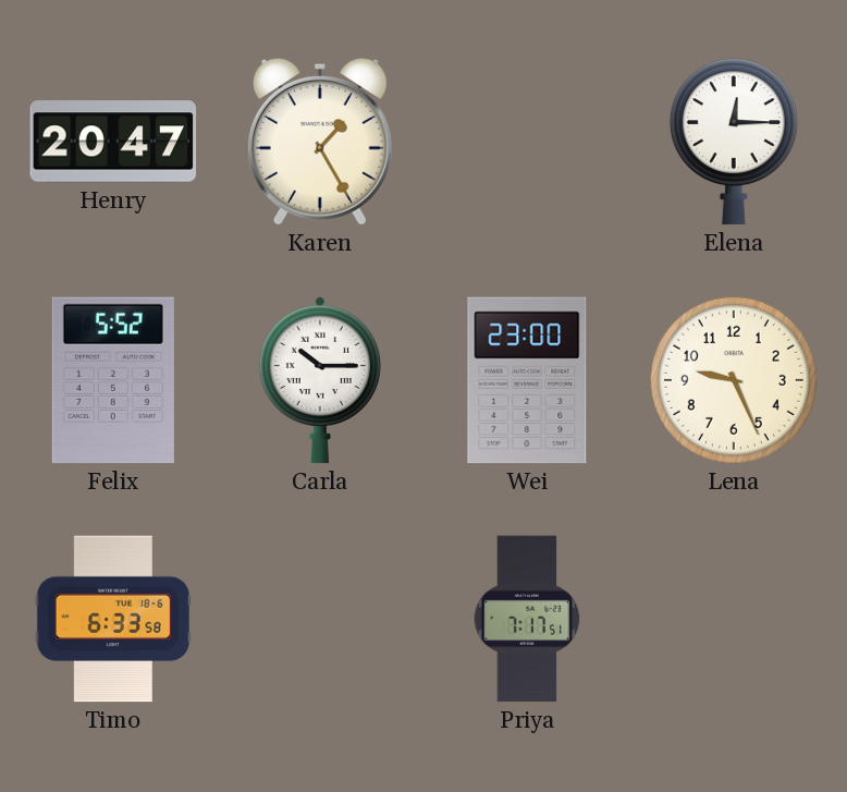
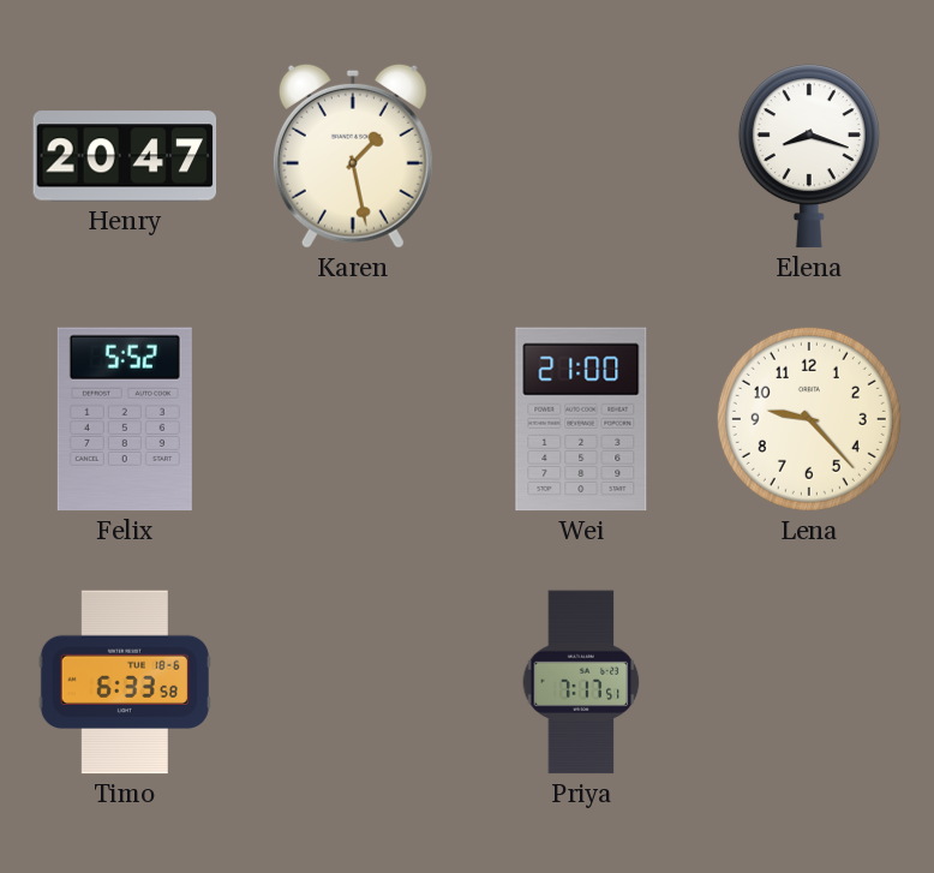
Karen: 1:25 -> 1:28 (353, 156)
Elena: 12:15 -> 8:18 (809, 156)
Carla: 10:15 -> none (320, 380)
Wei: 23:00 -> 21:00 (581, 419)
Lena: 9:26 -> 9:23 (809, 419)
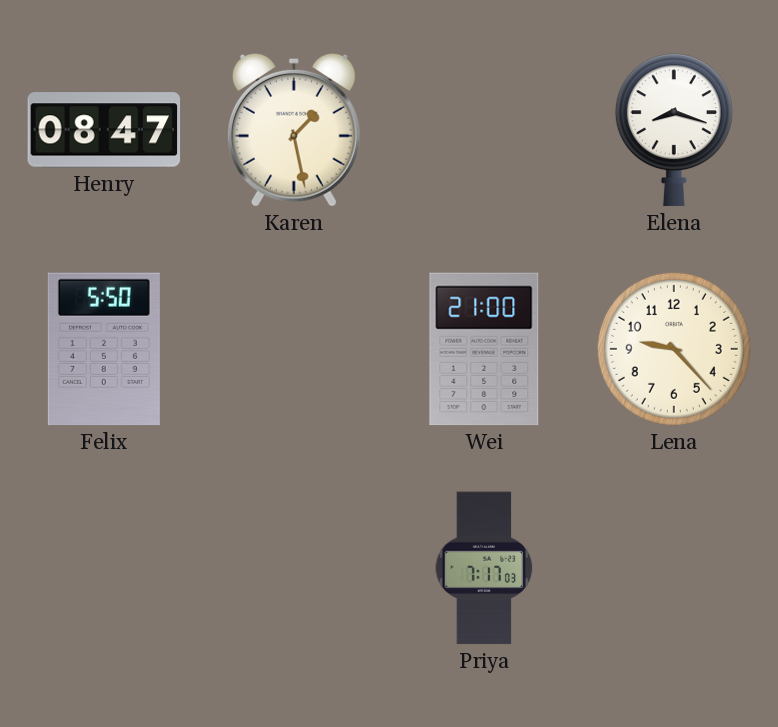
Henry: 20:47 -> 08:47 (104, 130)
Felix: 5:52 -> 5:50 (104, 349)
Timo: 6:33 -> none (125, 682)
Priya: 7:17:51 -> 7:17:03 (484, 568)
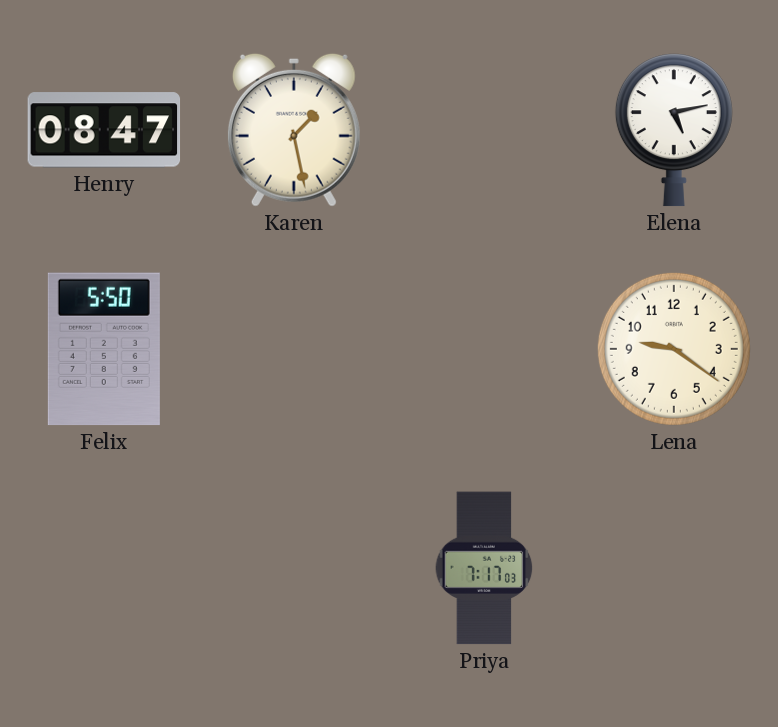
Elena: 8:18 -> 5:13 (674, 130)
Wei: 21:00 -> none (484, 349)
Lena: 9:23 -> 9:21 (674, 349)
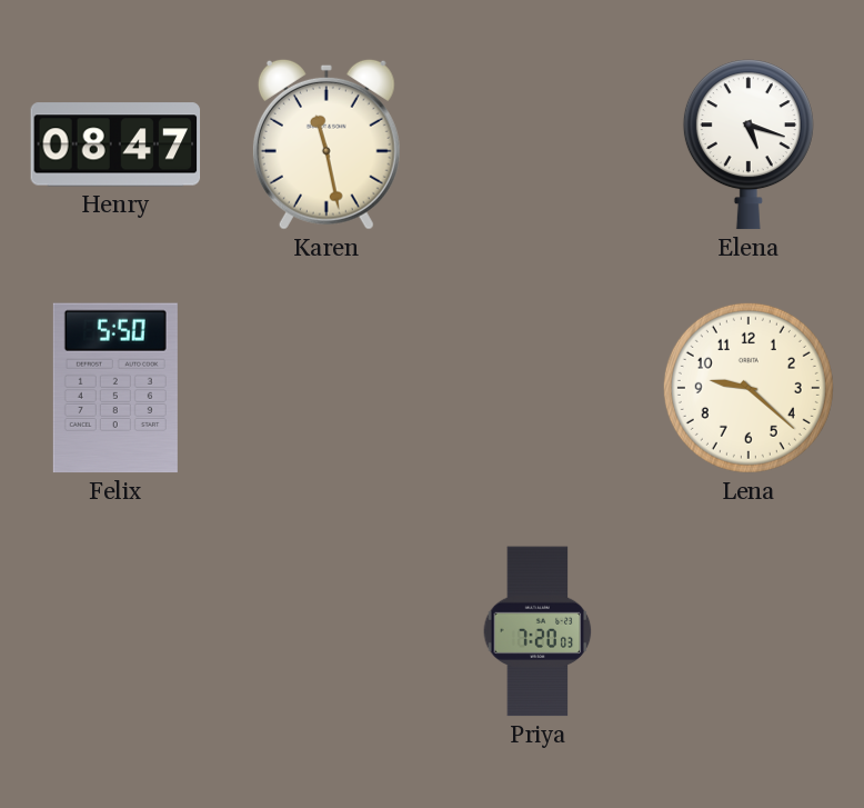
Karen: 1:28 -> 11:28 (326, 144)
Elena: 5:13 -> 5:18 (749, 144)
Lena: 9:21 -> 9:22 (749, 388)
Priya: 7:17 -> 7:20 (538, 631)
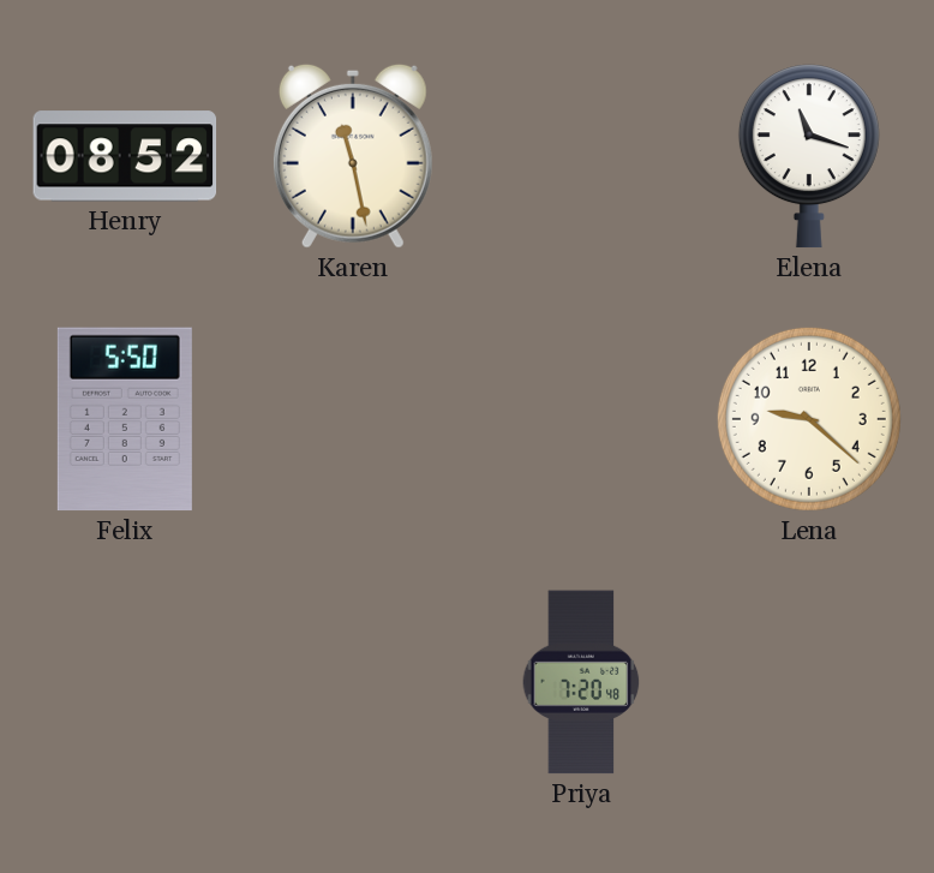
Henry: 08:47 -> 08:52 (125, 156)
Elena: 5:18 -> 11:18 (809, 156)
Priya: 7:20:03 -> 7:20:48 (581, 682)
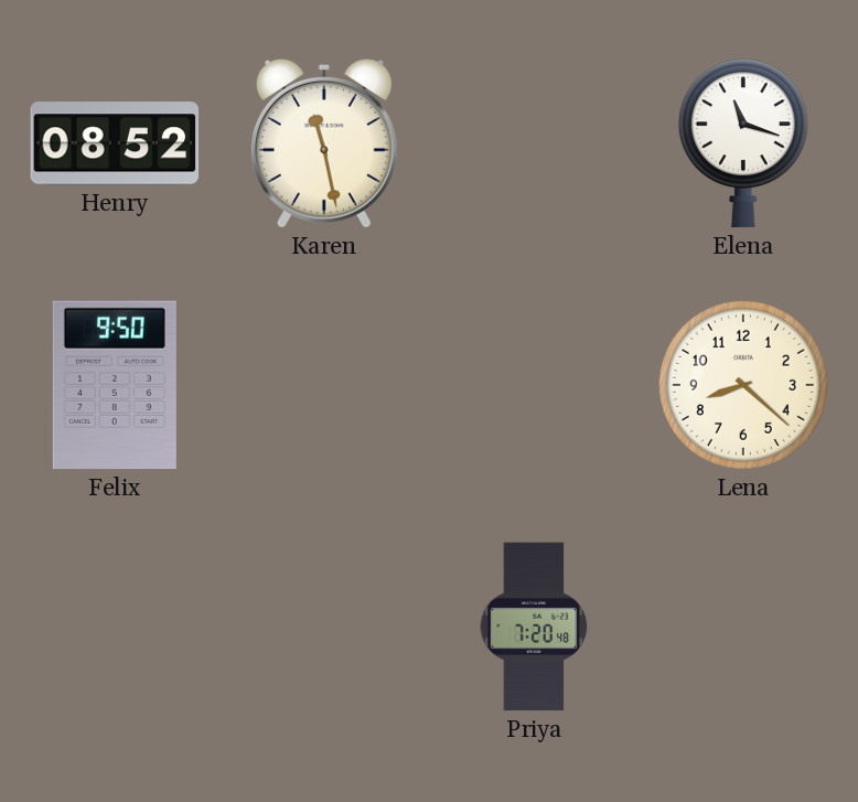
Felix: 5:50 -> 9:50 (115, 385)
Lena: 9:22 -> 8:22 (743, 385)
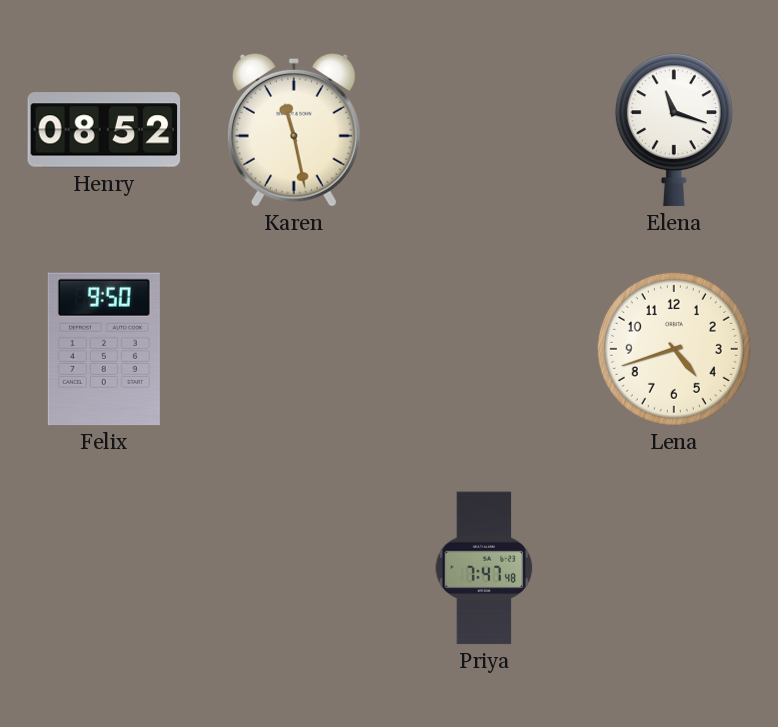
Lena: 8:22 -> 4:42 (674, 349)
Priya: 7:20 -> 7:47 (484, 568)
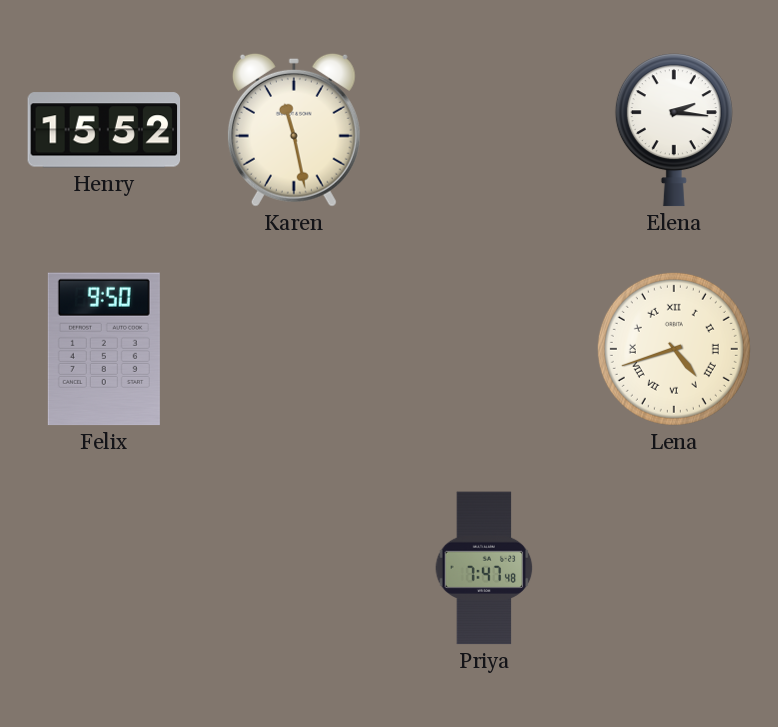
Henry: 08:52 -> 15:52 (104, 130)
Elena: 11:18 -> 2:16 (674, 130)
Lena numerals: Arabic -> Roman (674, 349)
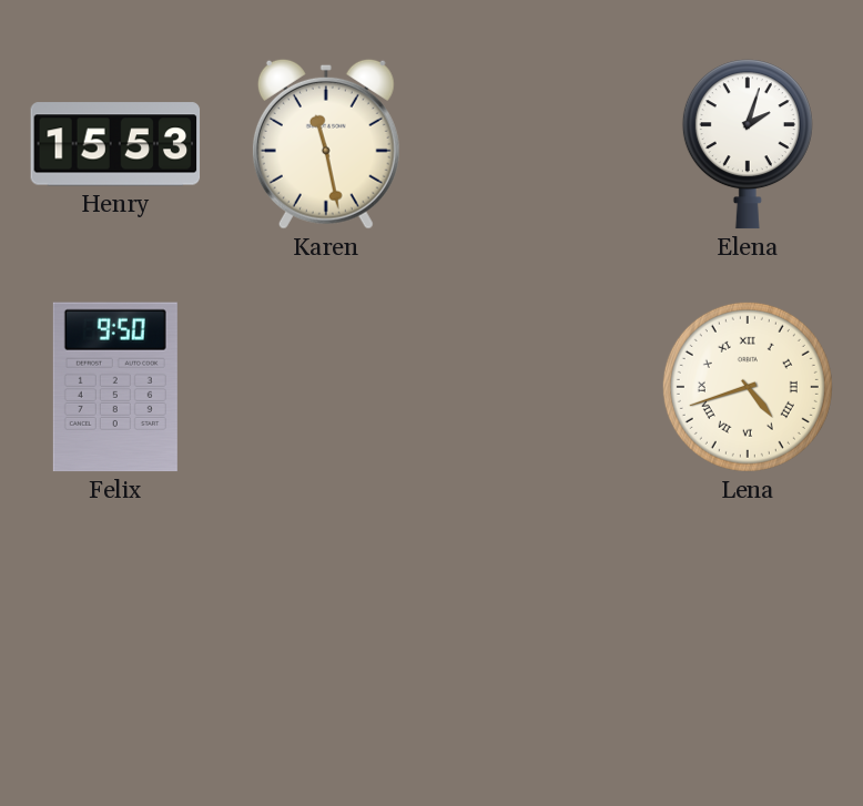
Henry: 15:52 -> 15:53 (115, 144)
Elena: 2:16 -> 2:03 (748, 144)
Priya: 7:47 -> none (484, 568)
